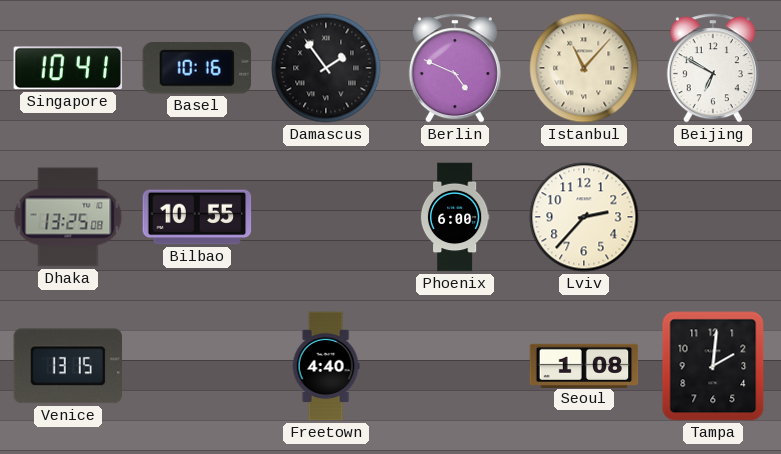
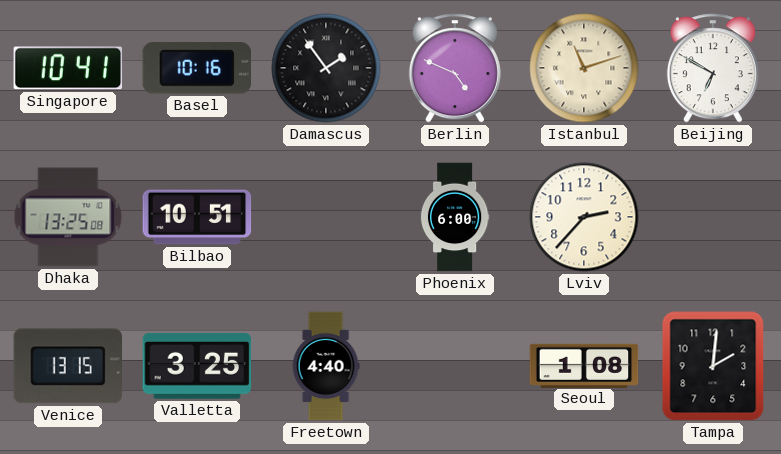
Istanbul: 11:07 -> 11:12 (584, 68)
Bilbao: 10:55 -> 10:51 (197, 217)
Valletta: none -> 3:25 (197, 366)
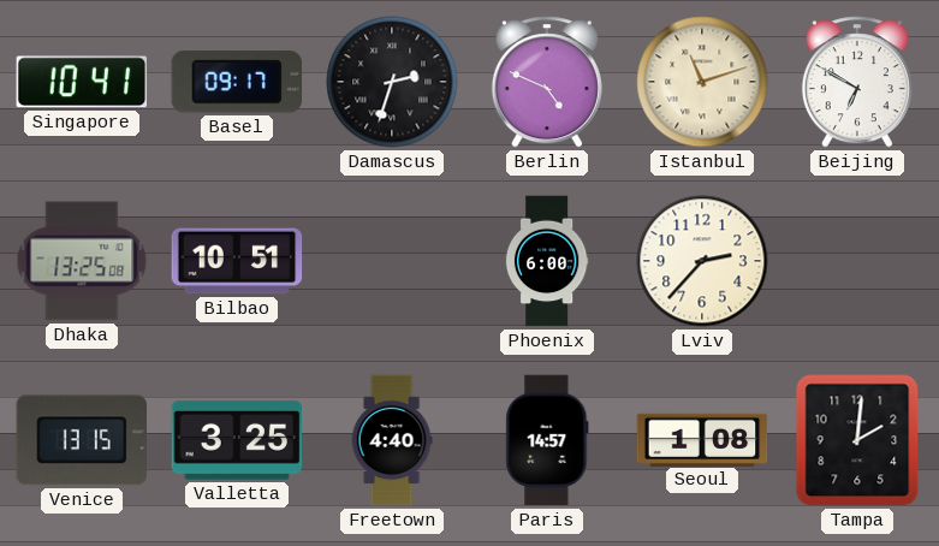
Basel: 10:16 -> 09:17 (236, 82)
Damascus: 1:54 -> 2:33 (392, 82)
Paris: none -> 14:57 (547, 440)
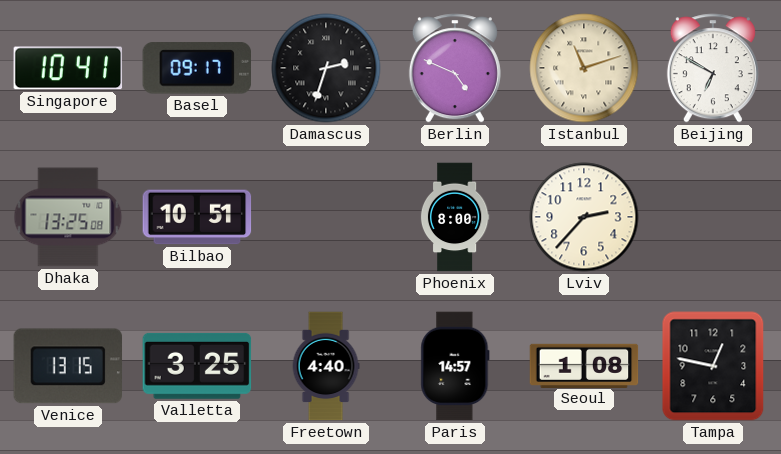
Phoenix: 6:00 -> 8:00 (455, 217)
Tampa: 2:01 -> 12:47 (713, 366)
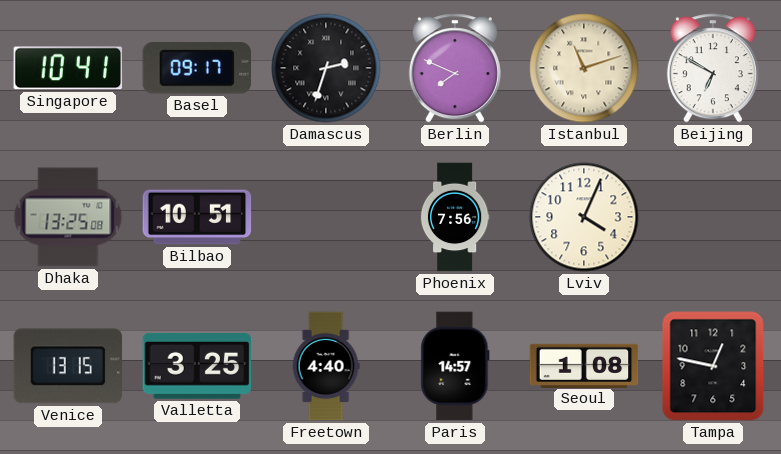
Berlin: 4:49 -> 7:49 (455, 68)
Phoenix: 8:00 -> 7:56 (455, 217)
Lviv: 2:37 -> 4:04 (584, 217)
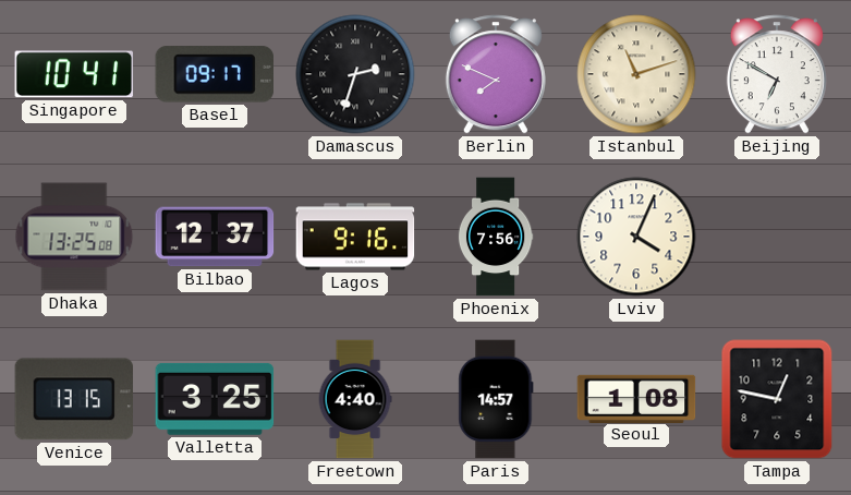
Bilbao: 10:51 -> 12:37 (215, 237)
Lagos: none -> 9:16 (355, 237)
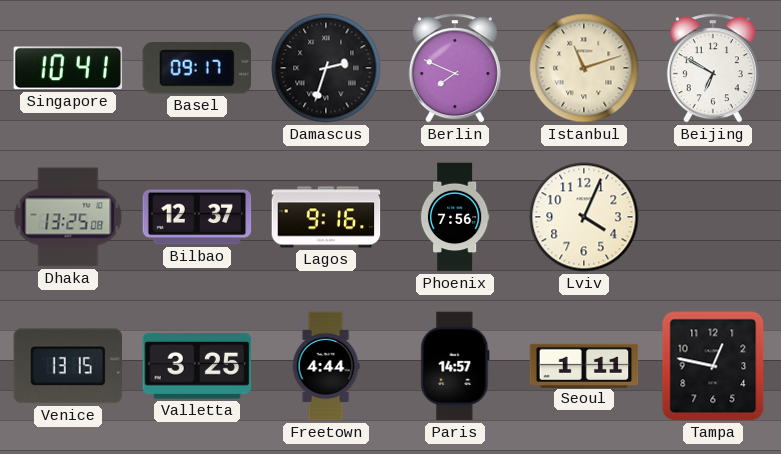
Freetown: 4:40 -> 4:44 (326, 366)
Seoul: 1:08 -> 1:11 (584, 365)
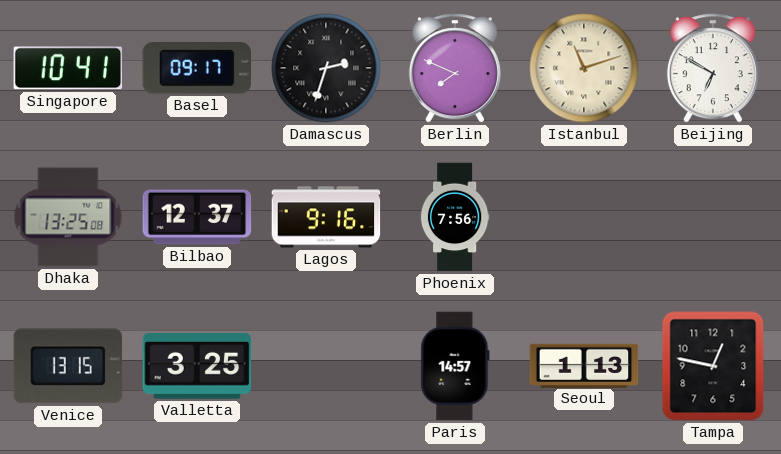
Lviv: 4:04 -> none (584, 217)
Freetown: 4:44 -> none (326, 366)
Seoul: 1:11 -> 1:13 (584, 365)
